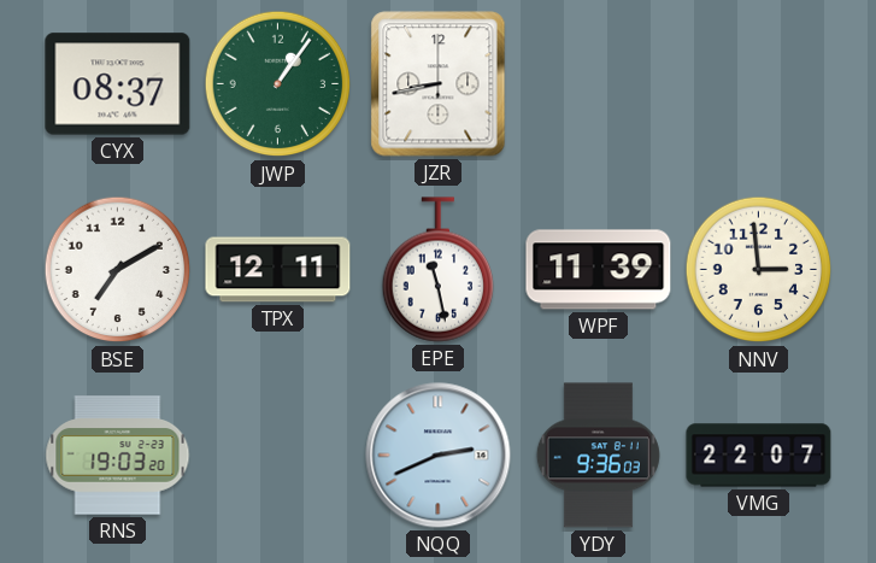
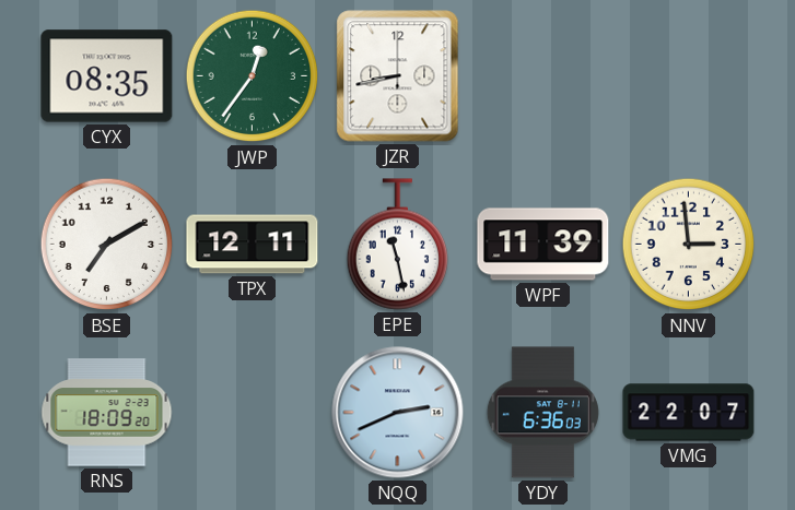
CYX: 08:37 -> 08:35 (107, 76)
JWP: 1:06 -> 12:36 (253, 76)
RNS: 19:03 -> 18:09 (107, 413)
YDY: 9:36 -> 6:36 (542, 413)
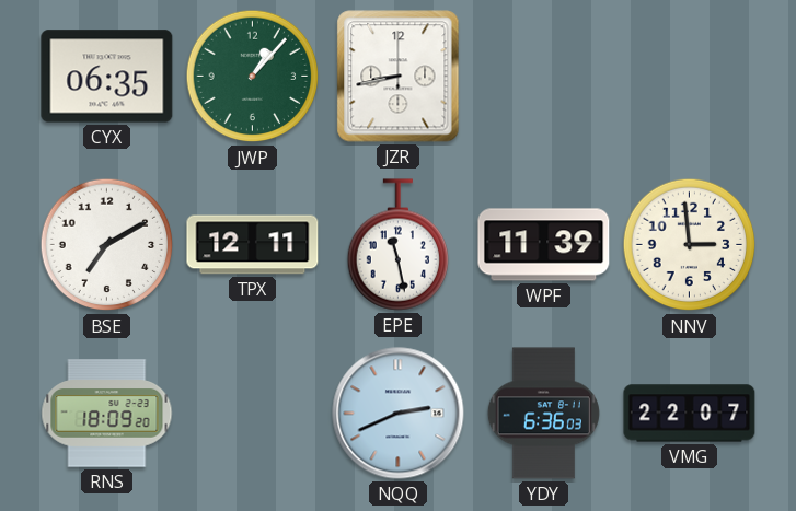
CYX: 08:35 -> 06:35 (107, 77)
JWP: 12:36 -> 1:07 (253, 77)
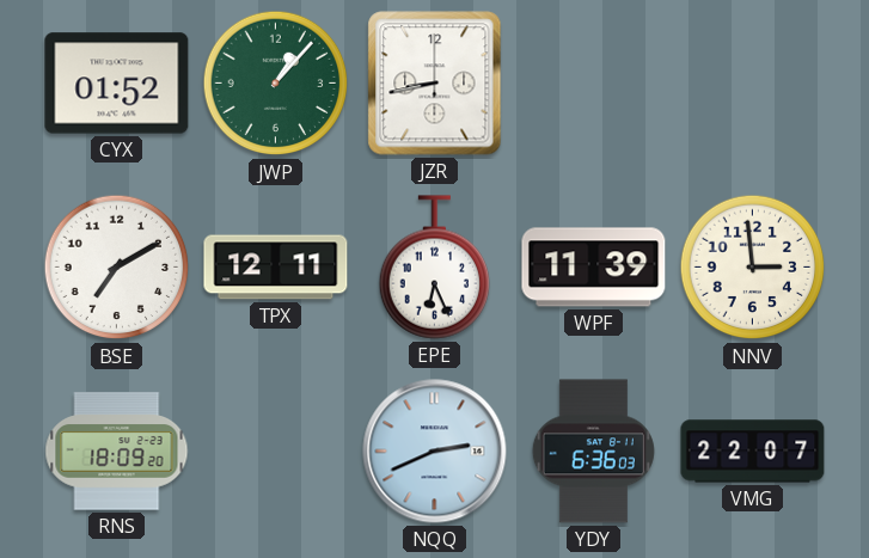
CYX: 06:35 -> 01:52 (117, 84)
EPE: 11:28 -> 6:26 (434, 268)
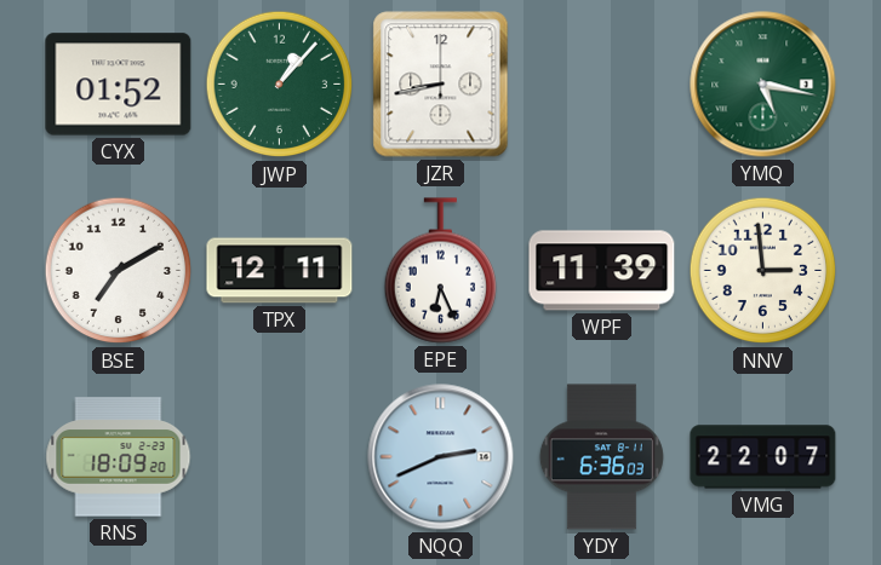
YMQ: none -> 5:17 (763, 85)
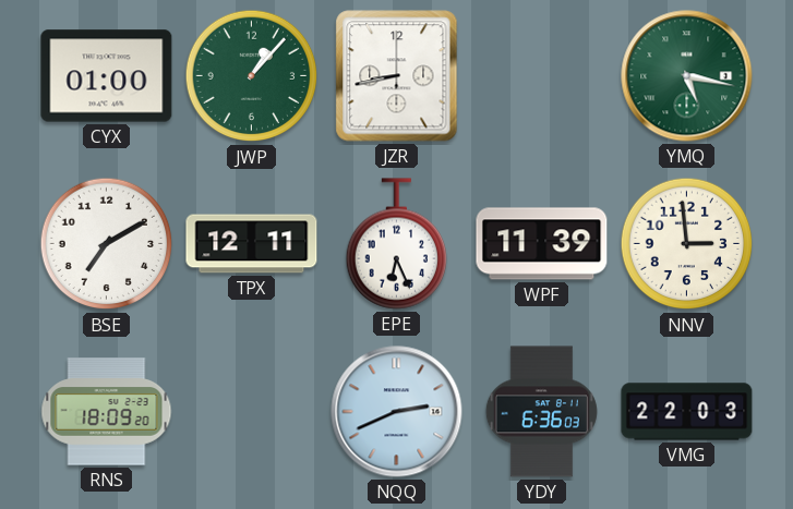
CYX: 01:52 -> 01:00 (107, 76)
VMG: 22:07 -> 22:03 (687, 412)
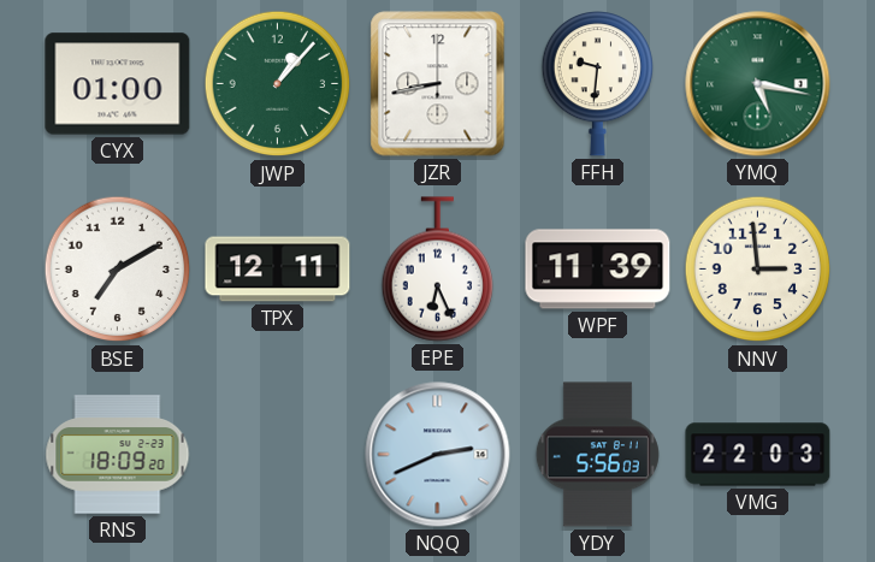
FFH: none -> 9:31 (597, 83)
YDY: 6:36 -> 5:56 (597, 455)
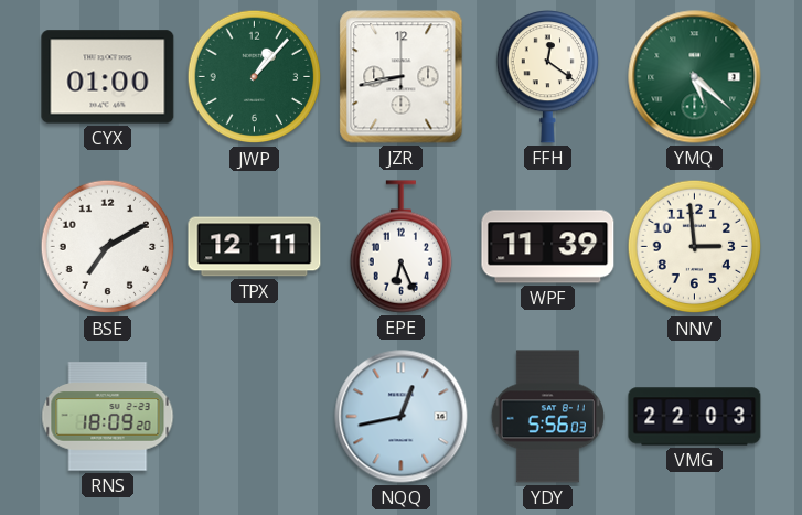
FFH: 9:31 -> 12:21 (547, 76)
YMQ: 5:17 -> 5:22 (695, 77)
NQQ: 2:41 -> 12:43 (402, 417)
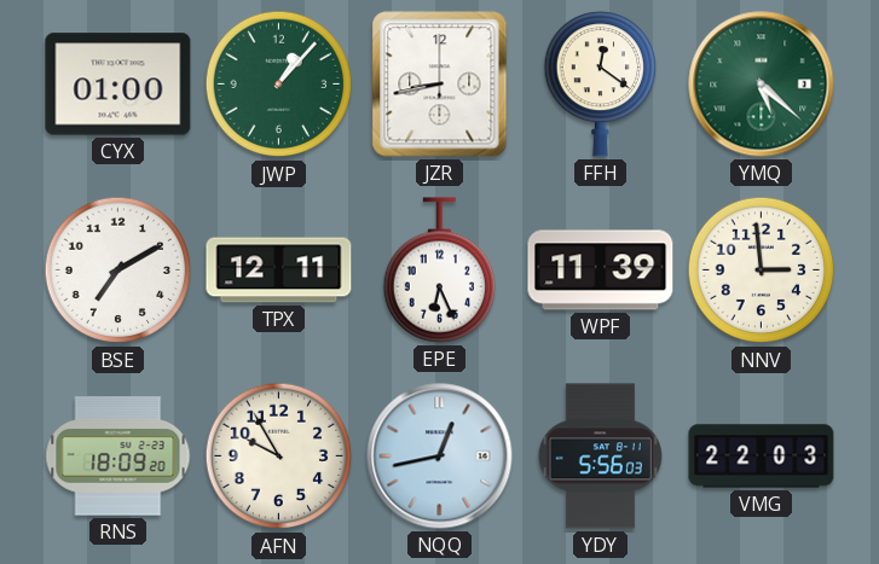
AFN: none -> 9:55 (279, 457)
